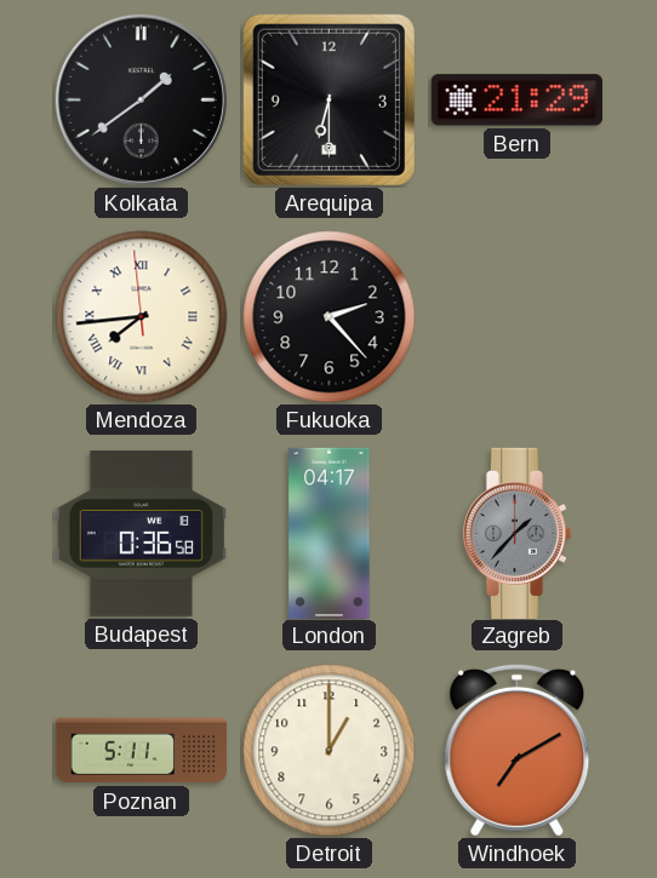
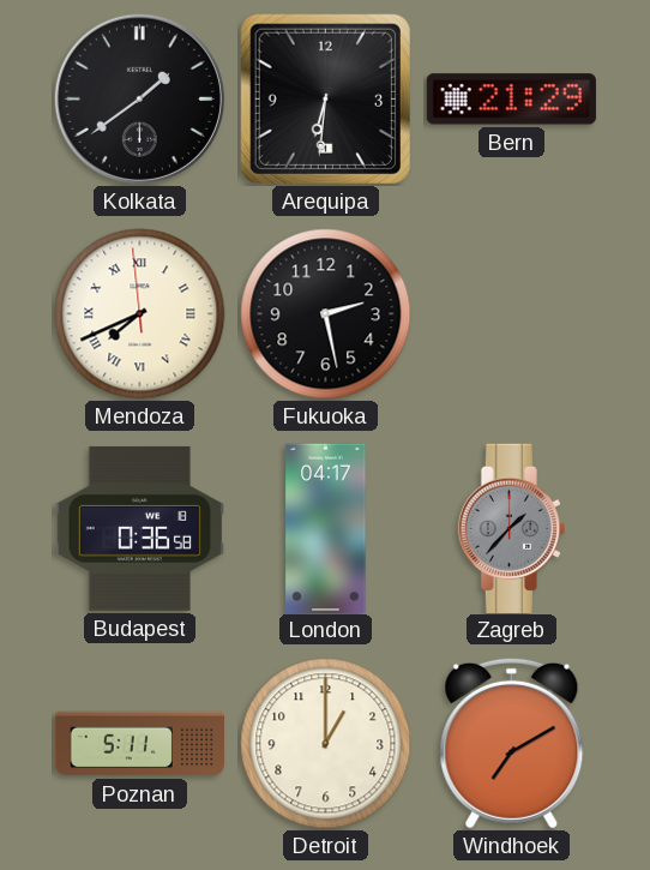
Arequipa: 6:30 -> 6:31 (325, 98)
Mendoza: 7:43 -> 7:40 (140, 314)
Fukuoka: 2:23 -> 2:28 (326, 314)
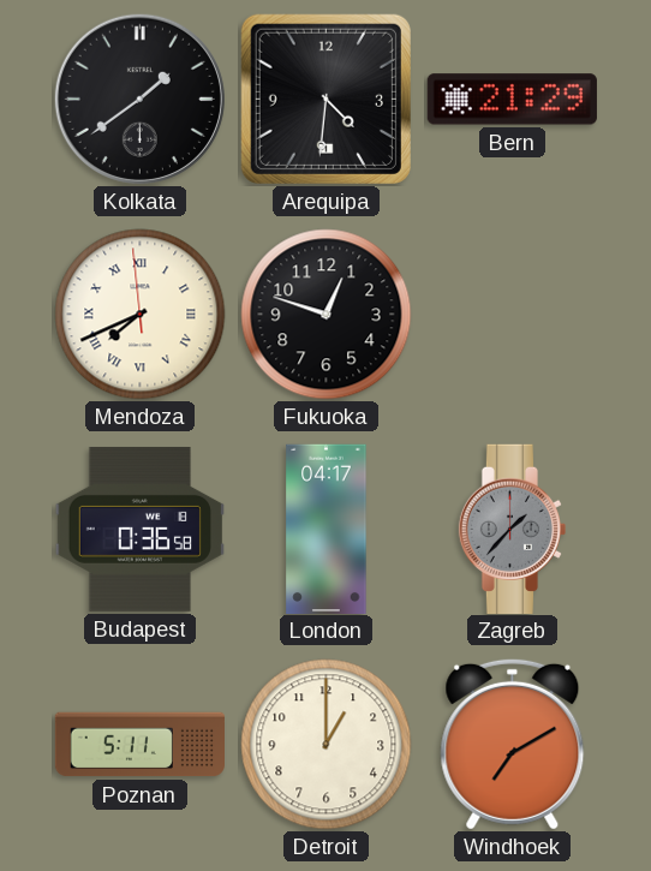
Arequipa: 6:31 -> 4:31 (325, 99)
Fukuoka: 2:28 -> 12:48 (327, 315)
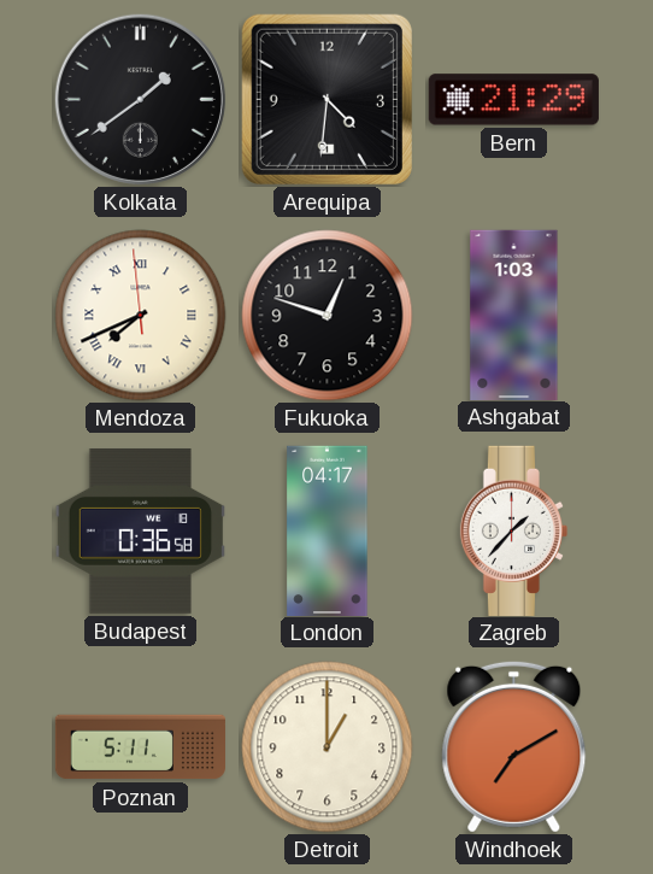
Ashgabat: none -> 1:03 (514, 315)
Zagreb dial: grey -> white (513, 530)
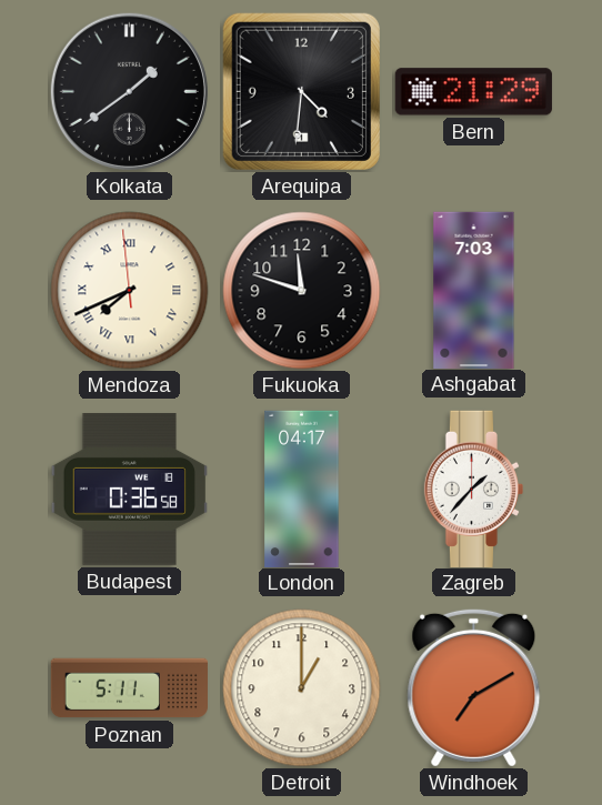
Fukuoka: 12:48 -> 11:48 (302, 291)
Ashgabat: 1:03 -> 7:03 (474, 290)
